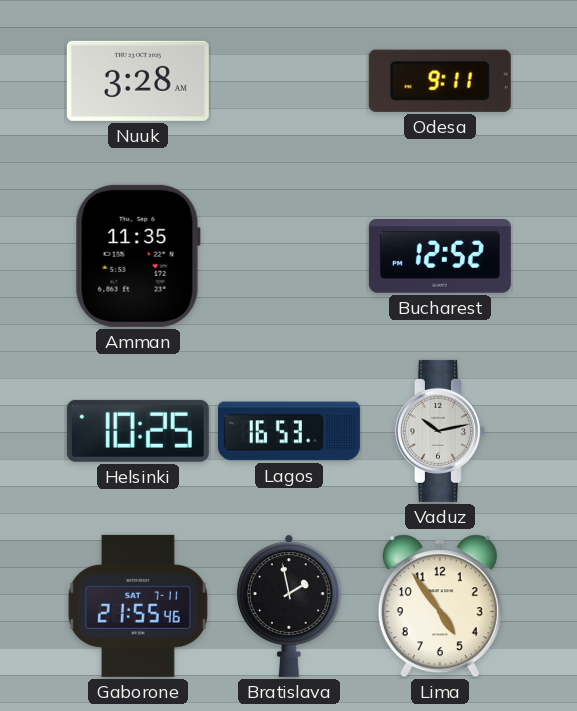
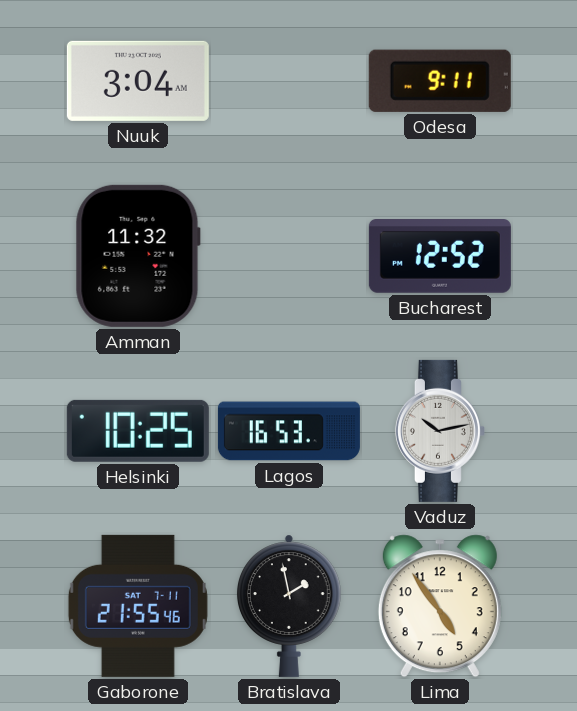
Nuuk: 3:28 -> 3:04 (138, 81)
Amman: 11:35 -> 11:32 (138, 256)
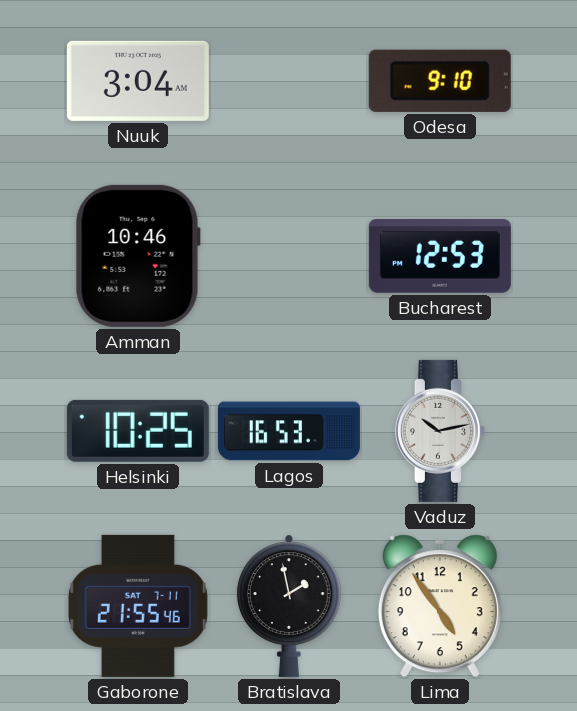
Odesa: 9:11 -> 9:10 (440, 81)
Amman: 11:32 -> 10:46 (138, 256)
Bucharest: 12:52 -> 12:53 (440, 257)
